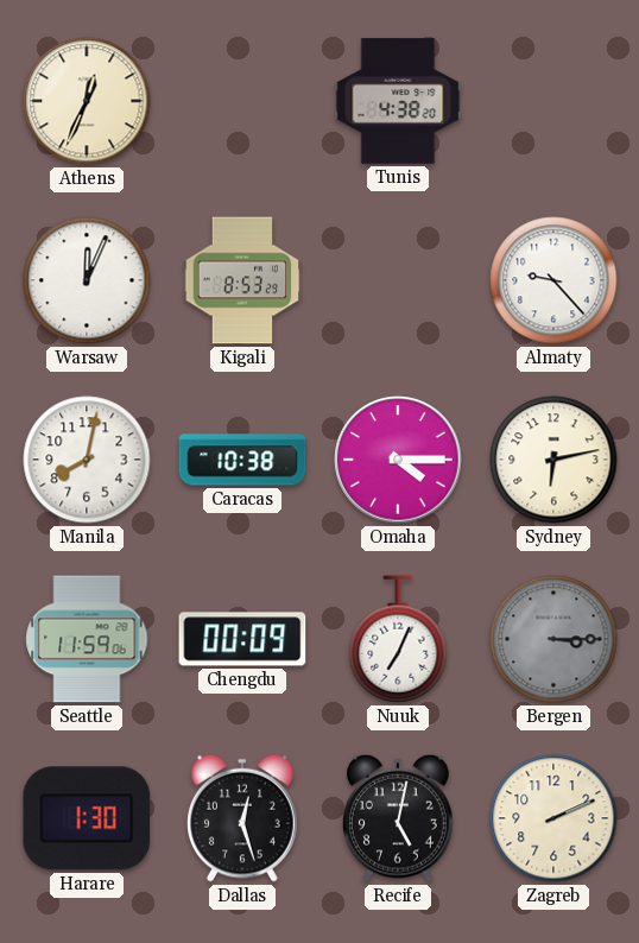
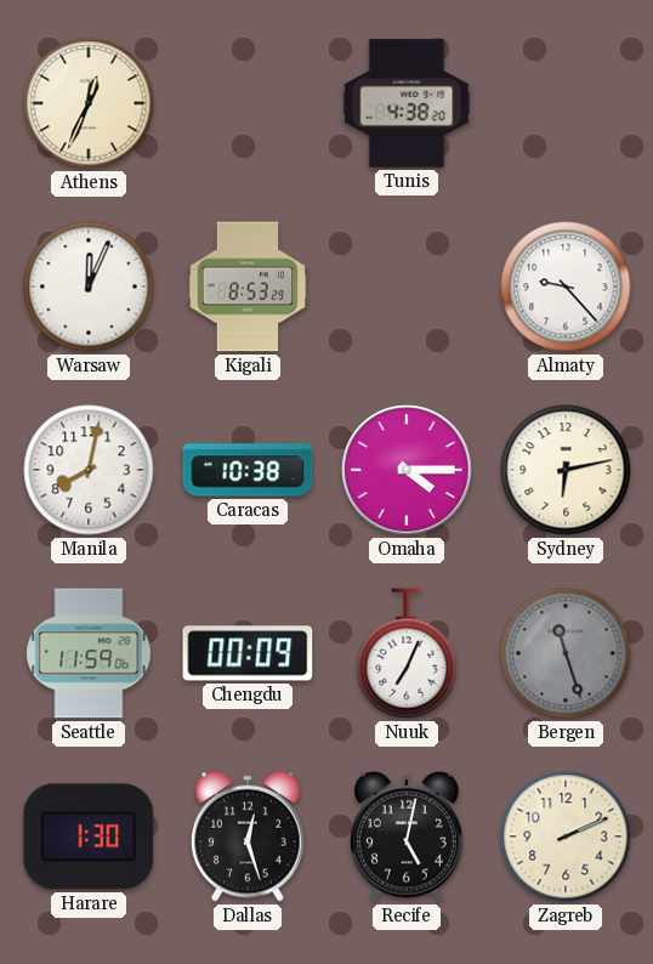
Bergen: 3:15 -> 11:27 (566, 653)
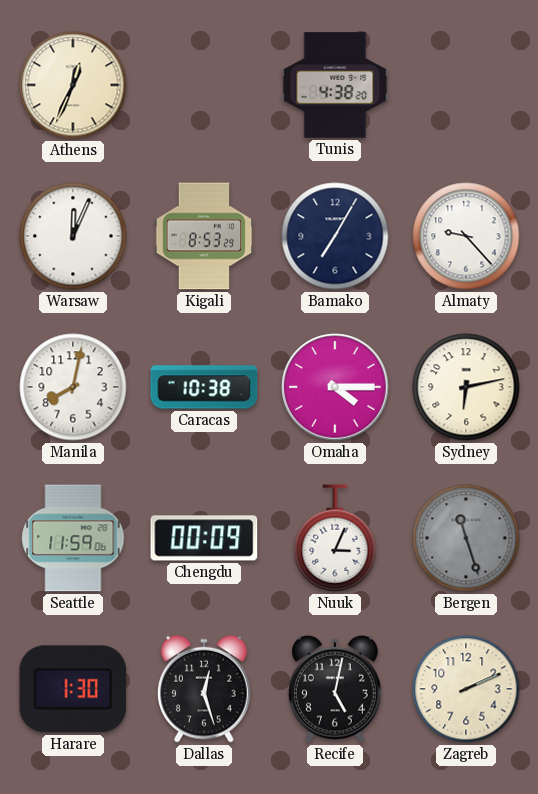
Bamako: none -> 7:05 (335, 236)
Nuuk: 7:04 -> 3:04 (335, 538)
